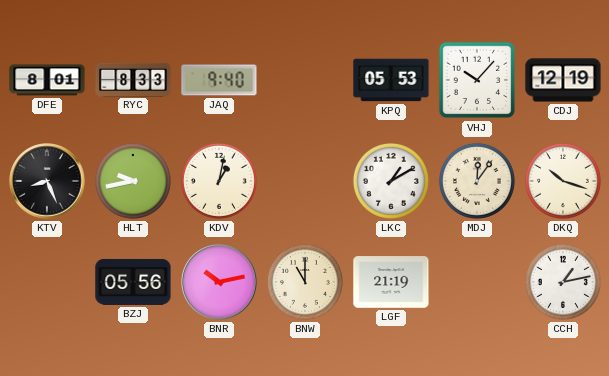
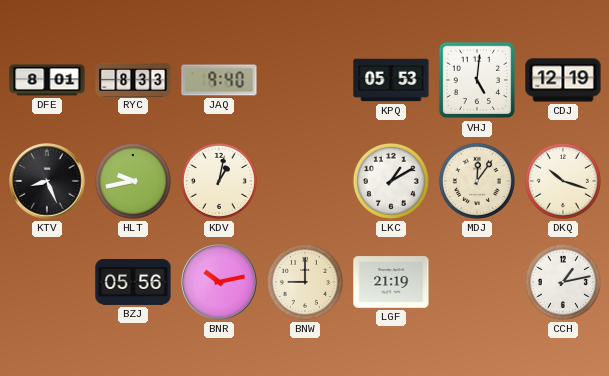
VHJ: 10:07 -> 5:01 (477, 80)
BNW: 11:00 -> 9:00 (305, 282)
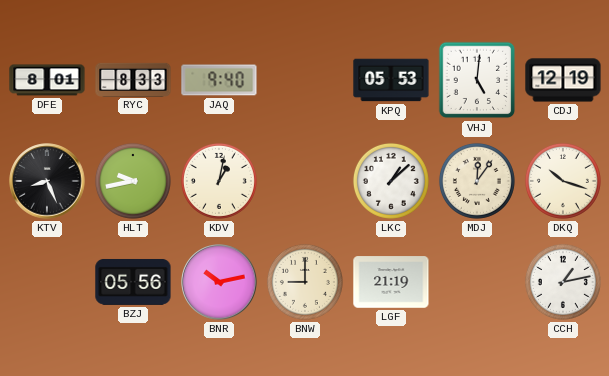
LKC: 1:10 -> 1:08 (391, 181)
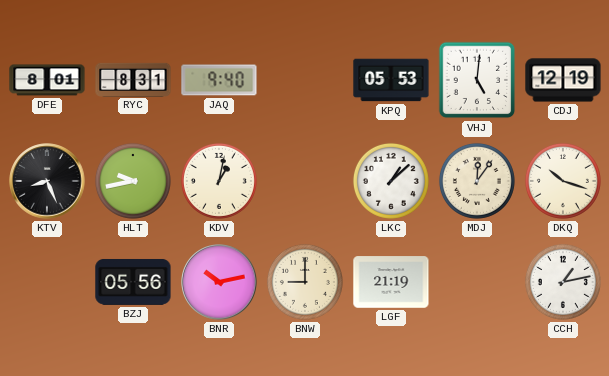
RYC: 8:33 -> 8:31 (133, 79)
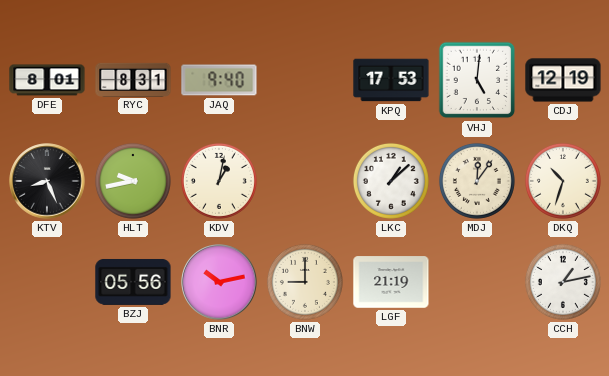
KPQ: 05:53 -> 17:53 (391, 80)
DKQ: 10:18 -> 10:33 (563, 181)
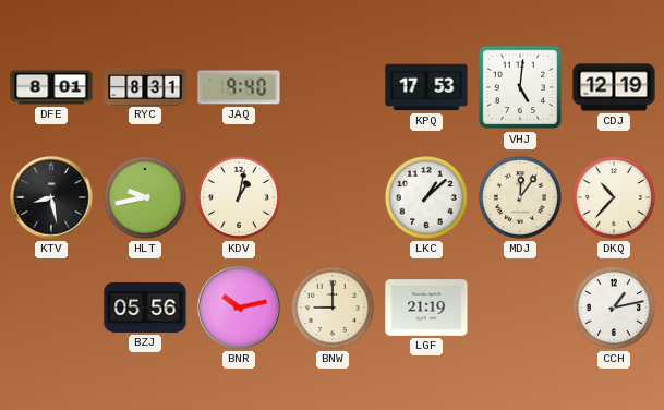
KTV: 8:26 -> 8:28 (51, 197)
DKQ: 10:33 -> 10:37 (614, 197)
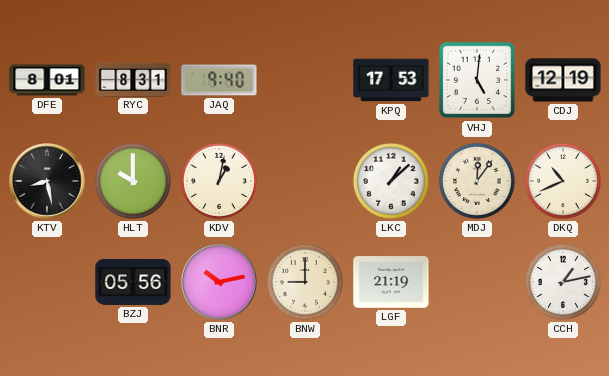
HLT: 9:43 -> 10:00 (133, 181)
DKQ: 10:37 -> 10:41 (563, 181)
